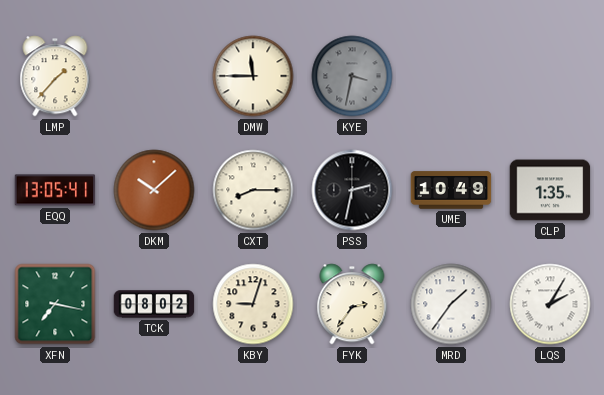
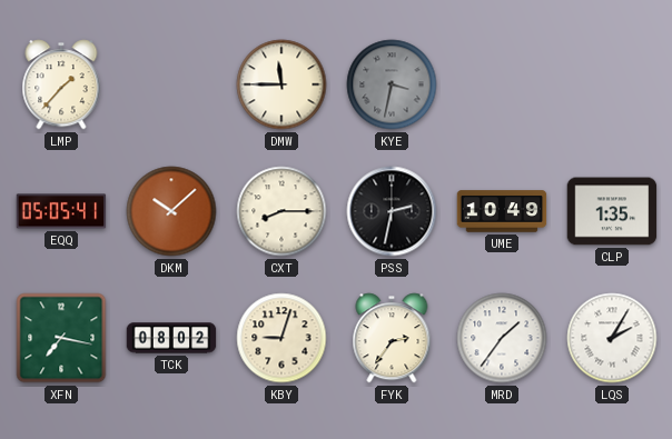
EQQ: 13:05 -> 05:05 (61, 211)
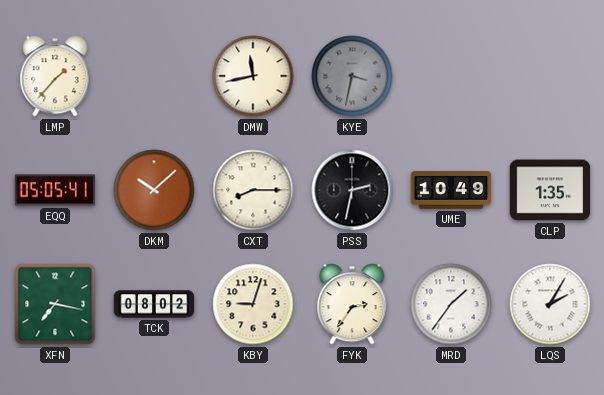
DMW: 11:45 -> 11:43 (253, 76)
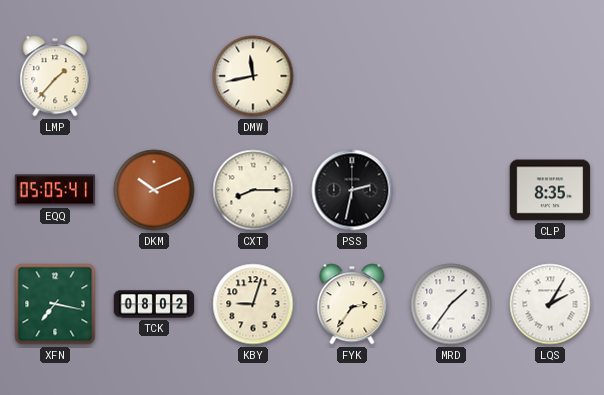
KYE: 3:32 -> none (352, 76)
DKM: 10:08 -> 10:11 (154, 190)
UME: 10:49 -> none (451, 190)
CLP: 1:35 -> 8:35 (550, 190)
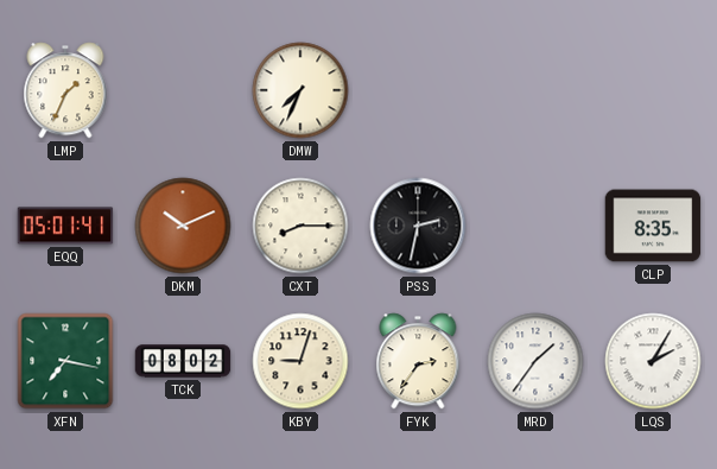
LMP: 1:37 -> 1:34 (65, 90)
DMW: 11:43 -> 7:34 (300, 90)
EQQ: 05:05 -> 05:01 (65, 226)
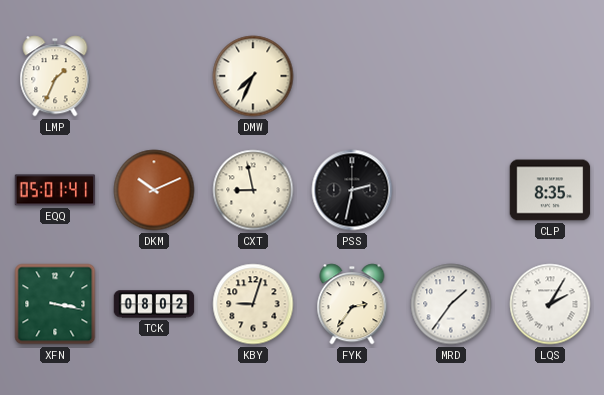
CXT: 8:15 -> 8:58 (253, 190)
XFN: 7:17 -> 3:17 (55, 304)
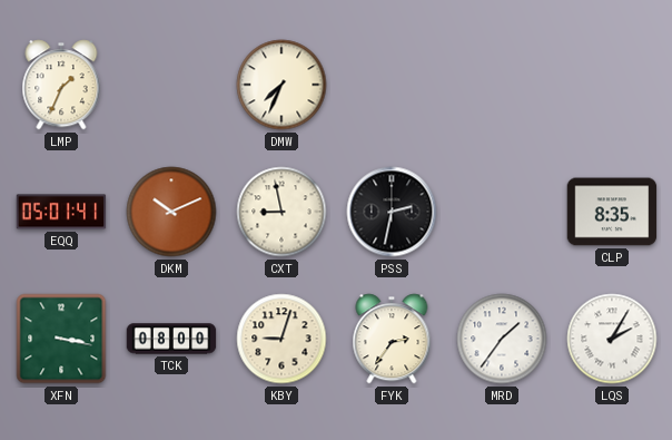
TCK: 08:02 -> 08:00 (171, 339)
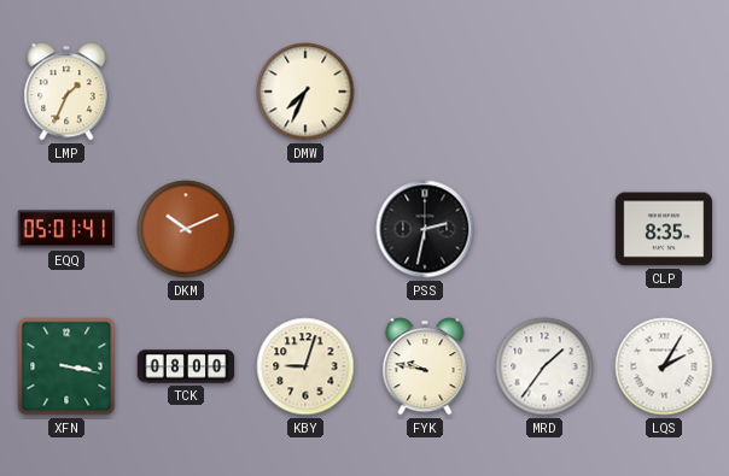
CXT: 8:58 -> none (281, 212)
FYK: 2:36 -> 9:47 (425, 366)
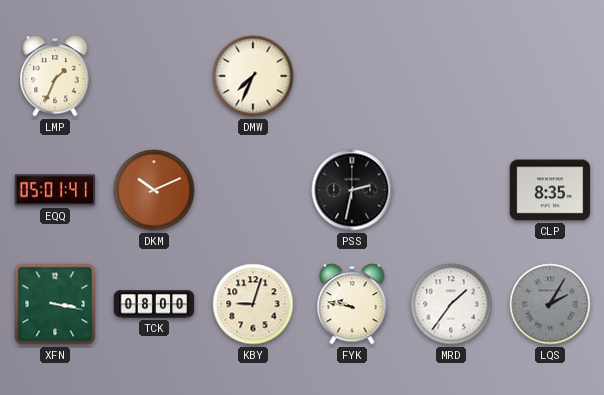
LQS dial: white -> grey (550, 304)
